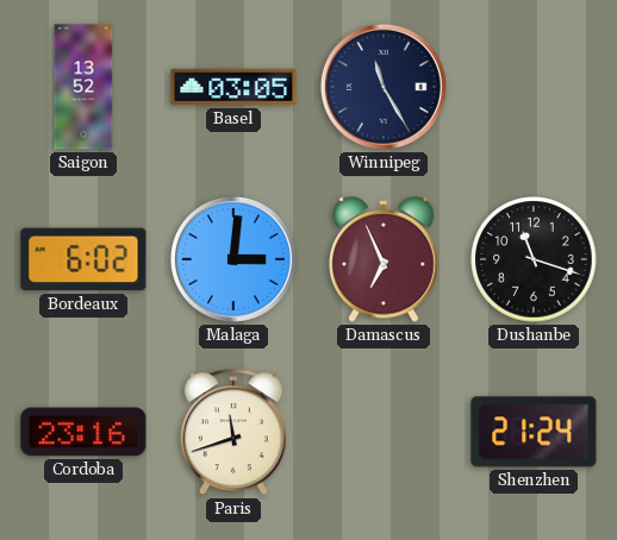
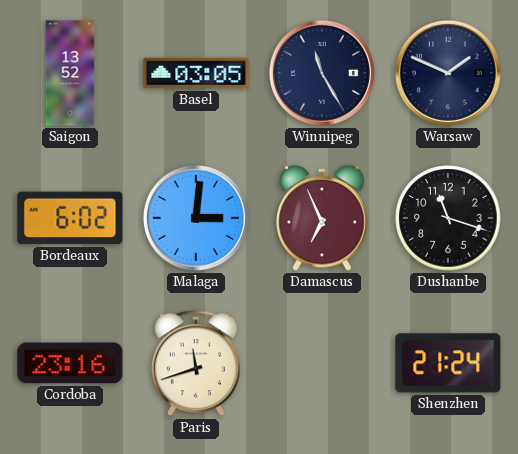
Warsaw: none -> 1:49 (448, 73)
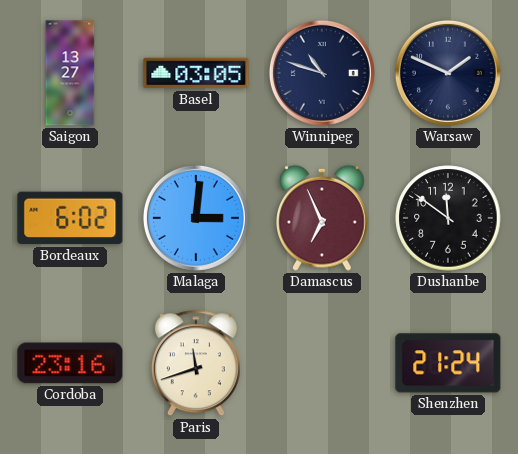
Saigon: 13:52 -> 13:27 (70, 73)
Winnipeg: 11:25 -> 10:48 (322, 73)
Dushanbe: 11:18 -> 11:51 (448, 218)
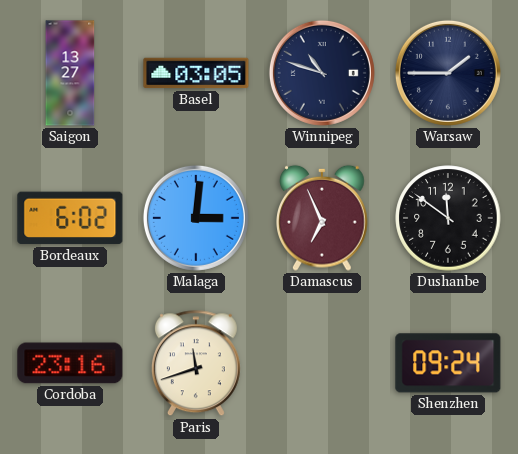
Warsaw: 1:49 -> 1:45 (448, 73)
Shenzhen: 21:24 -> 09:24 (448, 363)
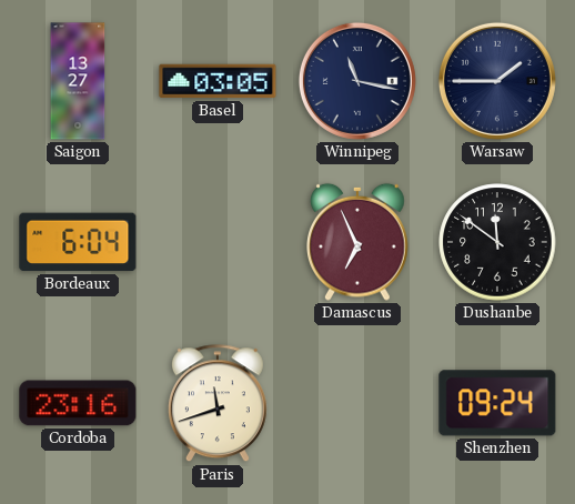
Winnipeg: 10:48 -> 11:17 (357, 81)
Bordeaux: 6:02 -> 6:04 (78, 242)
Malaga: 3:01 -> none (196, 218)
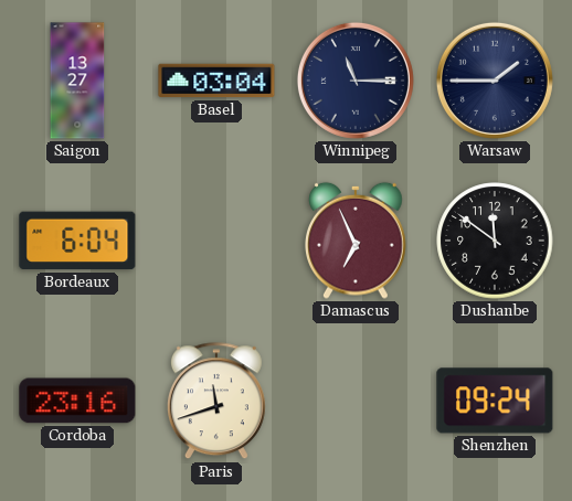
Basel: 03:05 -> 03:04 (216, 81)
Winnipeg: 11:17 -> 11:15 (356, 81)
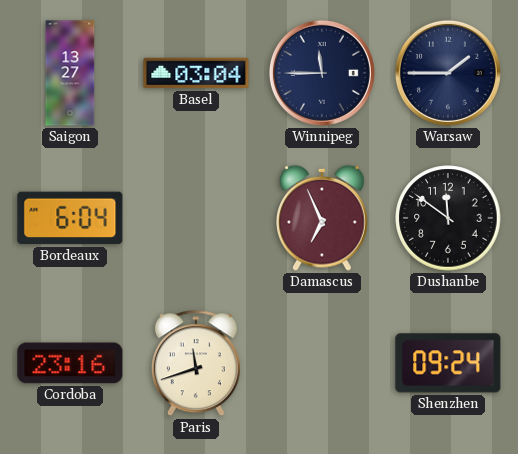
Winnipeg: 11:15 -> 11:45 (322, 73)
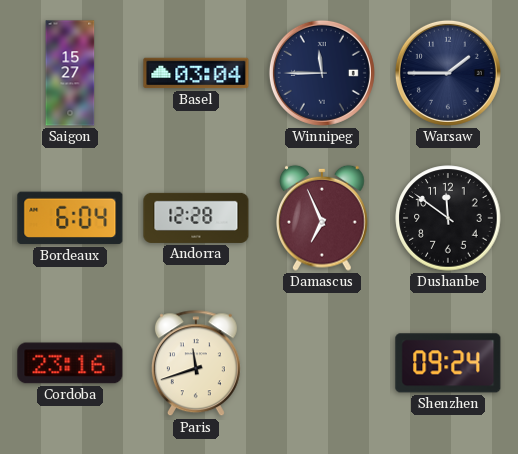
Saigon: 13:27 -> 15:27 (70, 73)
Andorra: none -> 12:28 (196, 218)
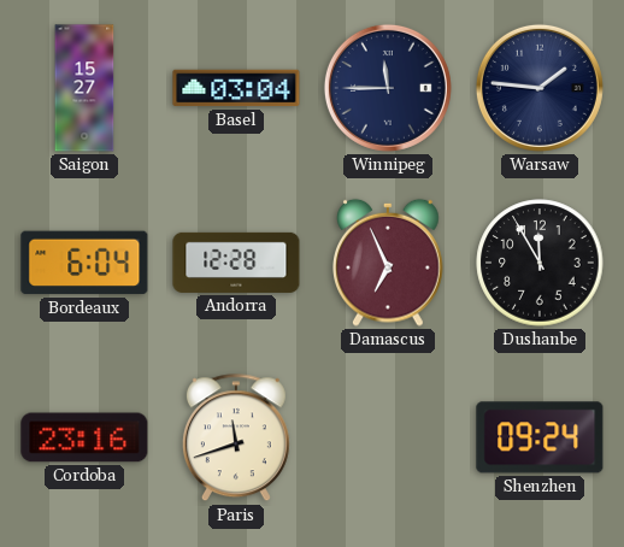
Warsaw: 1:45 -> 1:46 (540, 88)
Dushanbe: 11:51 -> 11:55 (540, 263)
